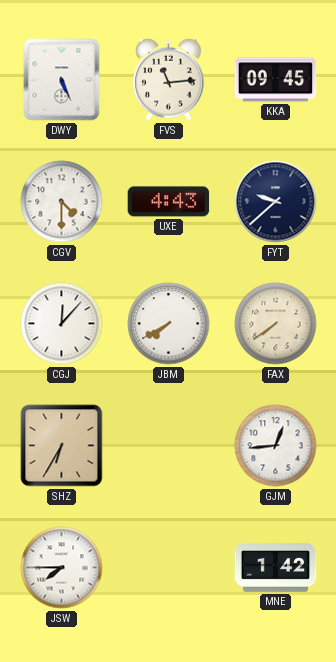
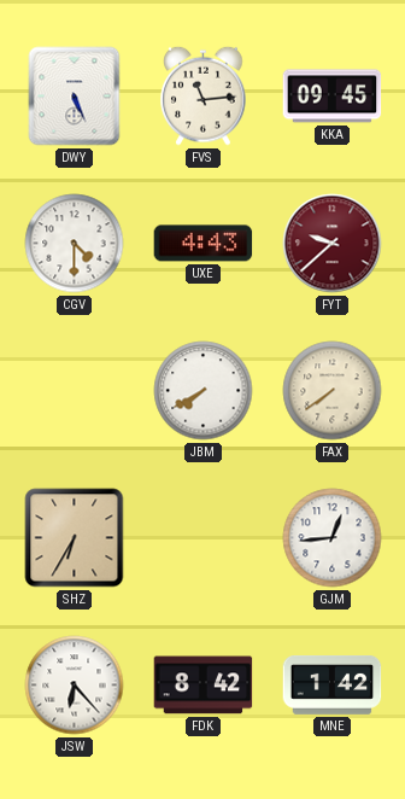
FYT dial: navy -> burgundy (333, 244)
CGJ: 12:07 -> none (62, 324)
JSW: 7:45 -> 6:23 (75, 686)
FDK: none -> 8:42 (204, 686)
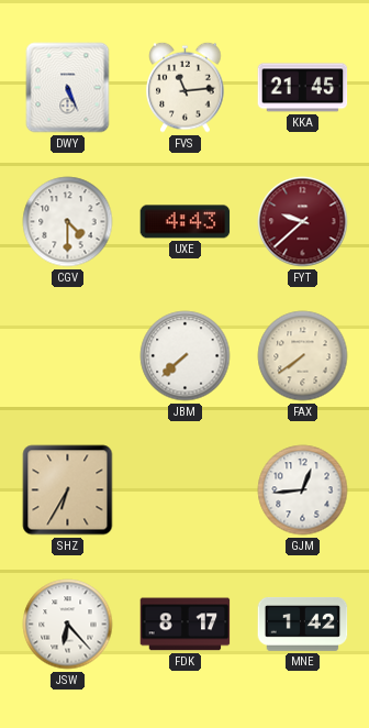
KKA: 09:45 -> 21:45 (303, 88)
JBM: 7:40 -> 7:38 (186, 356)
FDK: 8:42 -> 8:17 (186, 625)
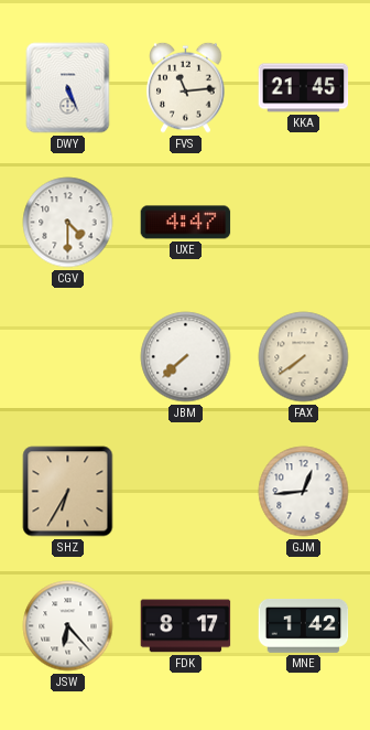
UXE: 4:43 -> 4:47 (186, 223)
FYT: 9:38 -> none (303, 222)
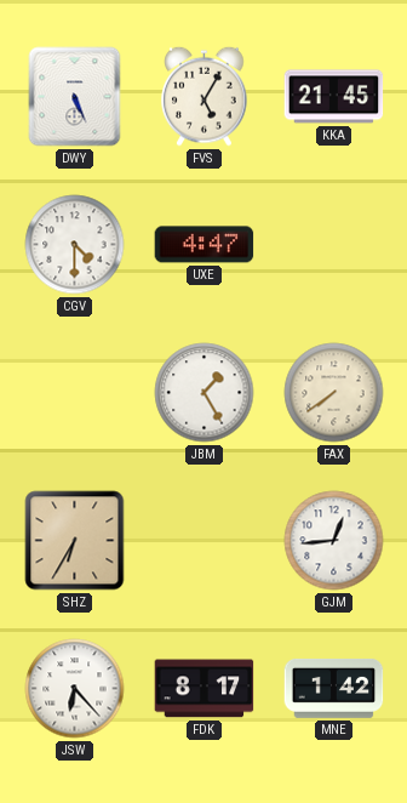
FVS: 11:14 -> 5:05 (205, 96)
JBM: 7:38 -> 1:25 (205, 393)
